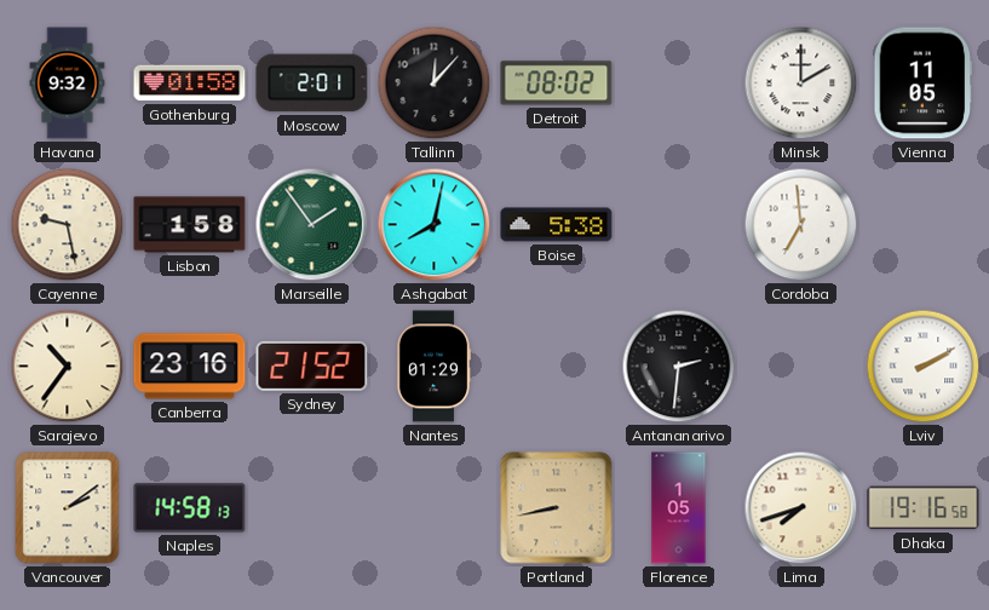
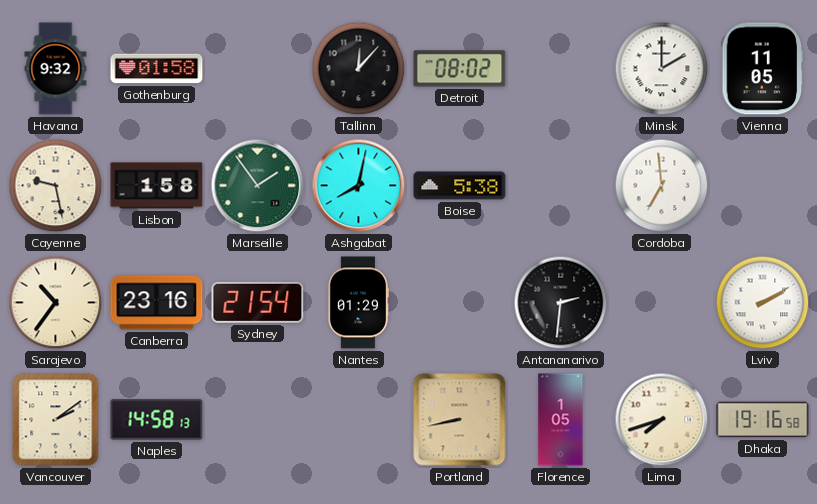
Moscow: 2:01 -> none (312, 84)
Sydney: 21:52 -> 21:54 (258, 302)
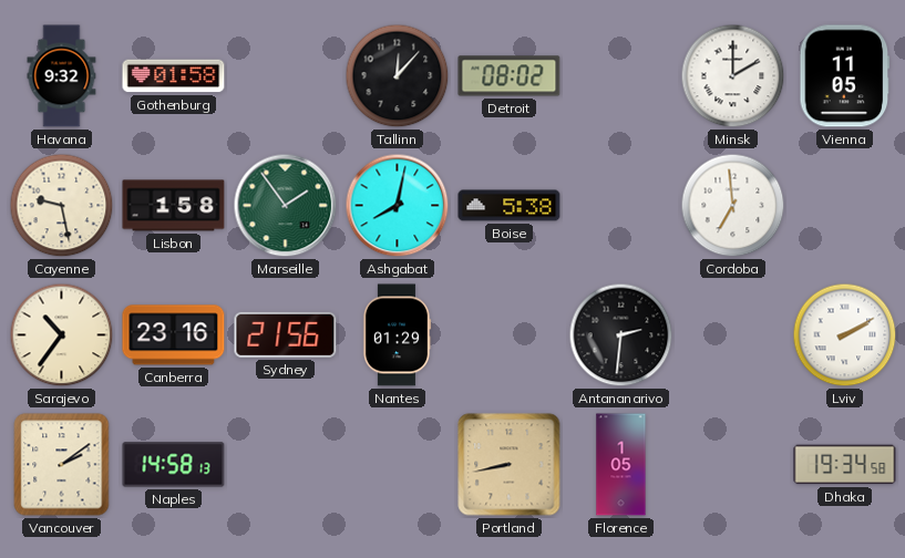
Sydney: 21:54 -> 21:56 (286, 334)
Lima: 7:42 -> none (662, 420)
Dhaka: 19:16 -> 19:34 (845, 465)
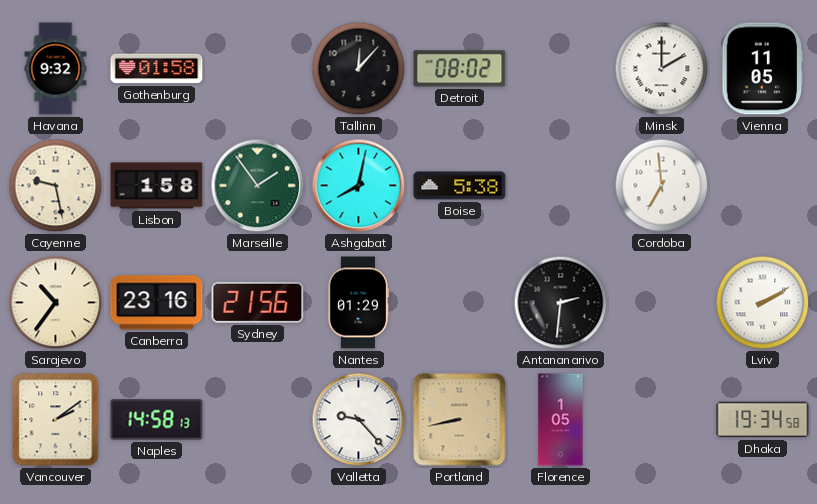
Valletta: none -> 9:23 (359, 420)
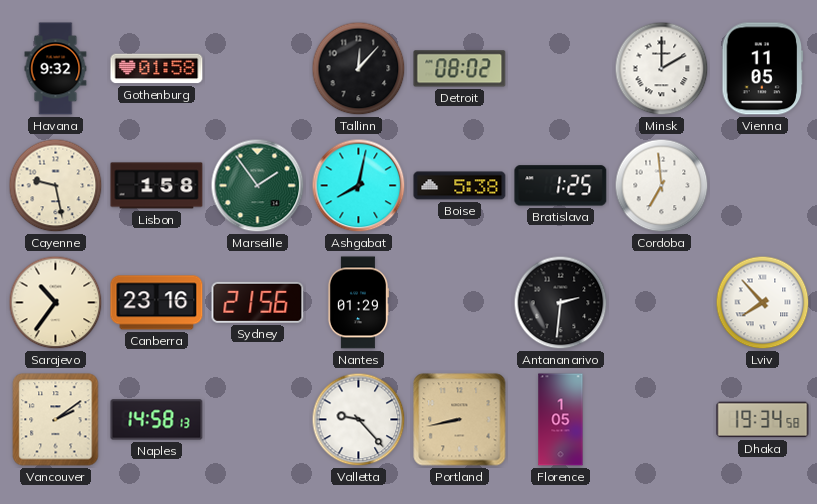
Bratislava: none -> 1:25 (561, 186)
Lviv: 2:10 -> 7:53 (763, 303)
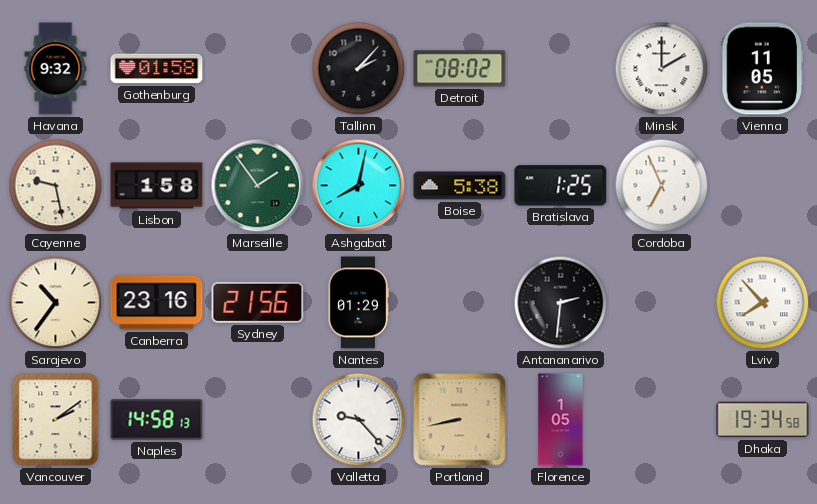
Tallinn: 12:07 -> 2:07 (359, 69)
Cordoba: 6:59 -> 6:56 (662, 186)
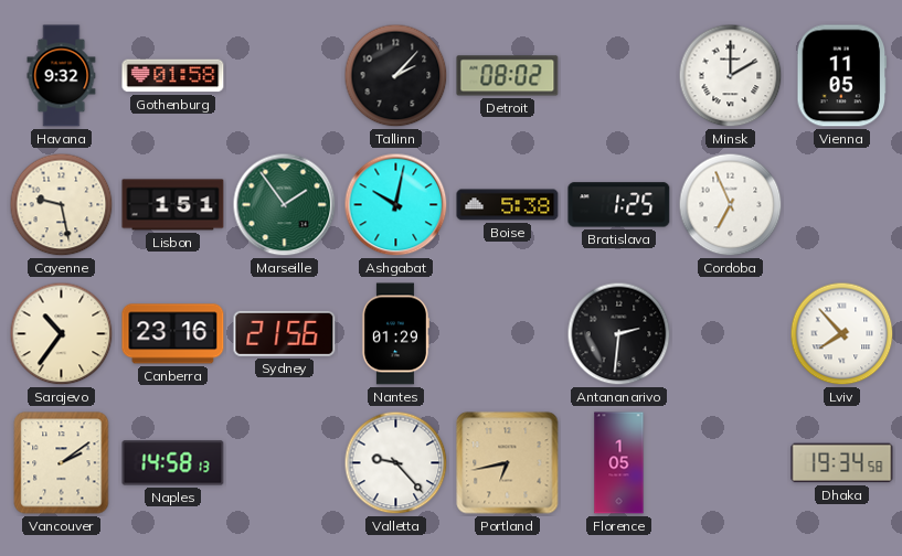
Lisbon: 1:58 -> 1:51 (173, 205)
Ashgabat: 8:02 -> 10:02 (396, 205)
Portland: 8:43 -> 6:43 (508, 463)
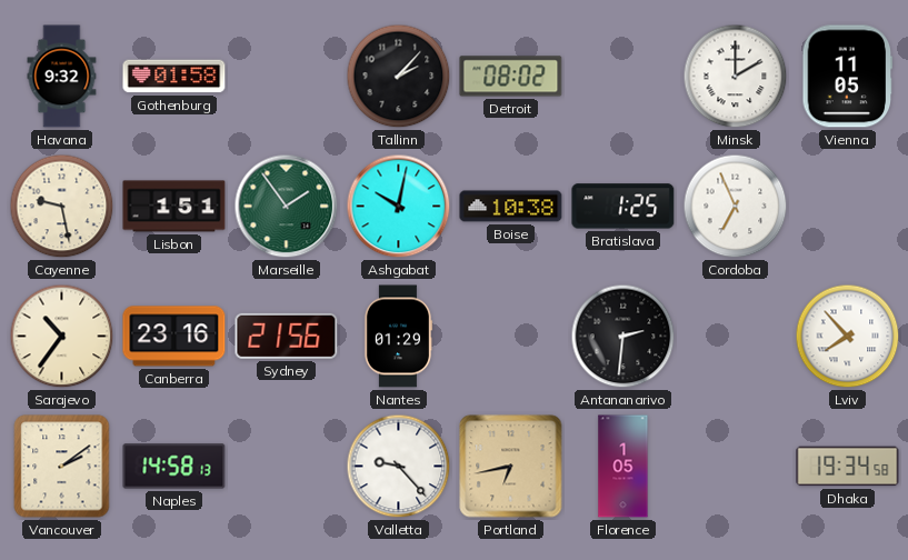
Boise: 5:38 -> 10:38 (511, 207)
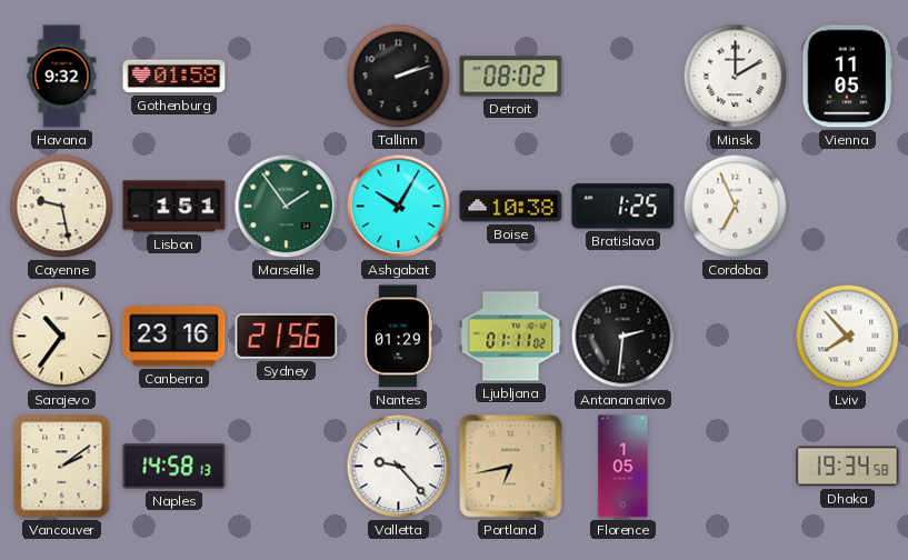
Tallinn: 2:07 -> 2:12 (399, 77)
Ashgabat: 10:02 -> 10:05 (399, 207)
Ljubljana: none -> 01:11 (511, 337)
